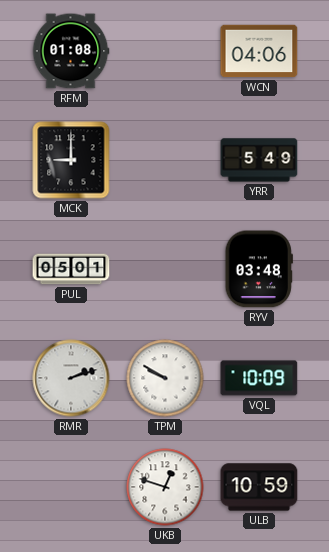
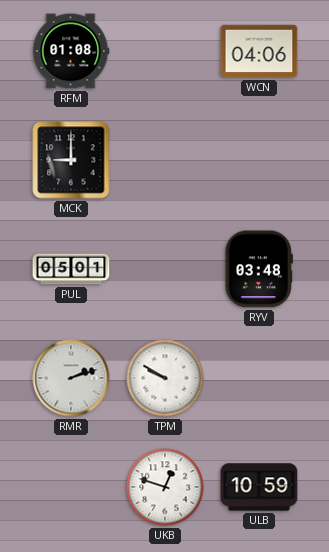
YRR: 5:49 -> none (259, 160)
VQL: 10:09 -> none (259, 378)
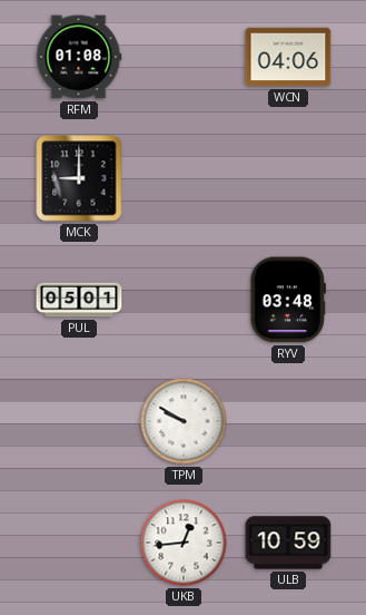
RMR: 2:12 -> none (71, 378)
UKB: 12:48 -> 12:44 (184, 543)
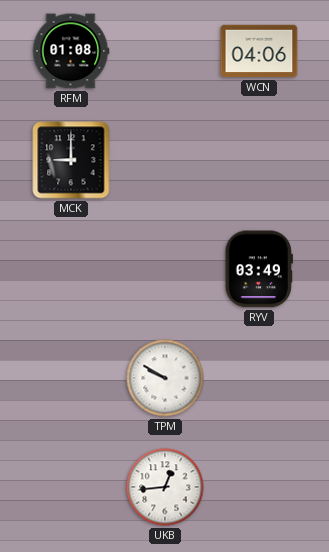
PUL: 05:01 -> none (79, 300)
RYV: 03:48 -> 03:49 (259, 269)
ULB: 10:59 -> none (288, 543)
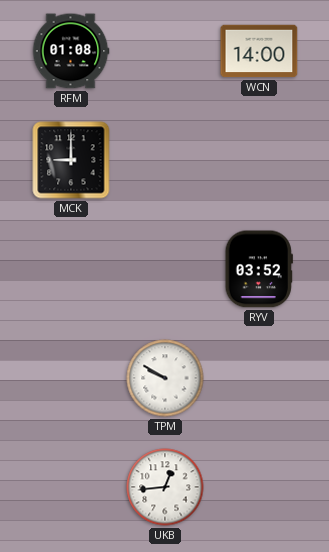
WCN: 04:06 -> 14:00 (259, 51)
RYV: 03:49 -> 03:52 (259, 269)
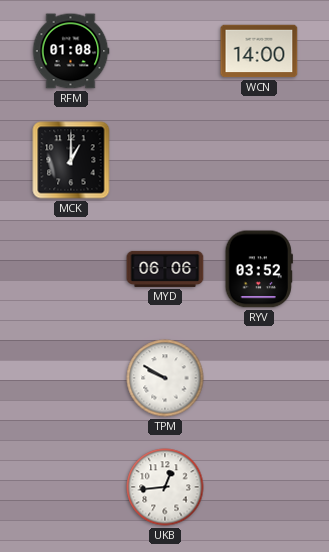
MCK: 9:00 -> 1:00 (71, 160)
MYD: none -> 06:06 (165, 269)
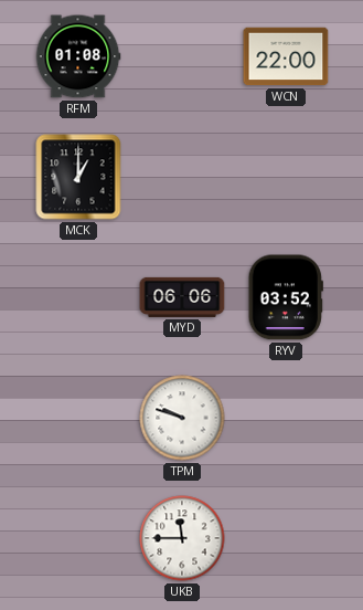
WCN: 14:00 -> 22:00 (286, 56)
TPM: 9:50 -> 9:48 (182, 418)
UKB: 12:44 -> 11:45 (182, 538)
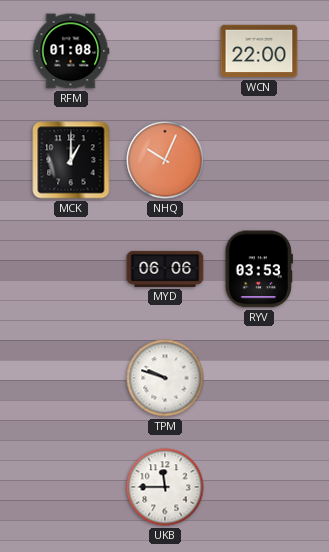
NHQ: none -> 10:04 (165, 160)
RYV: 03:52 -> 03:53 (259, 269)
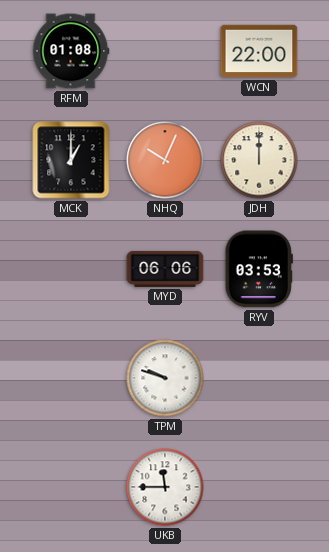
JDH: none -> 12:00 (259, 160)
